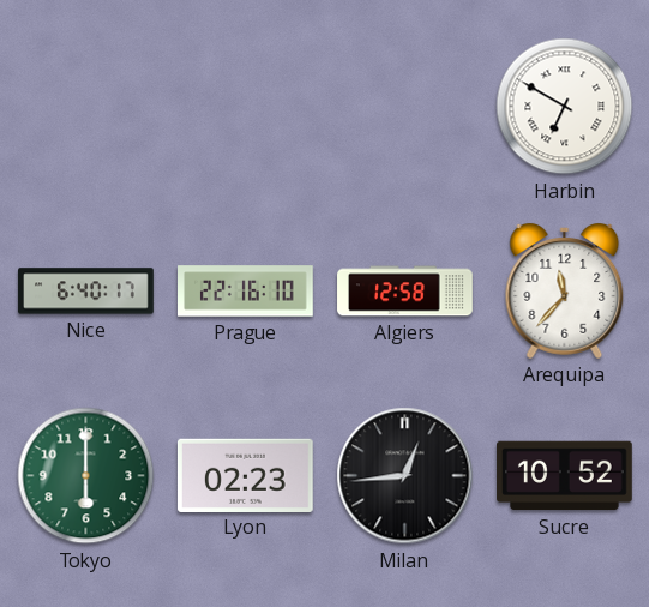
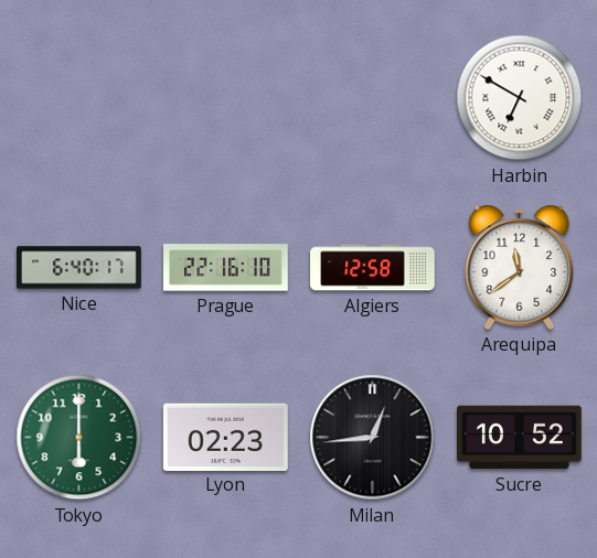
Arequipa: 11:37 -> 11:39 (520, 268)
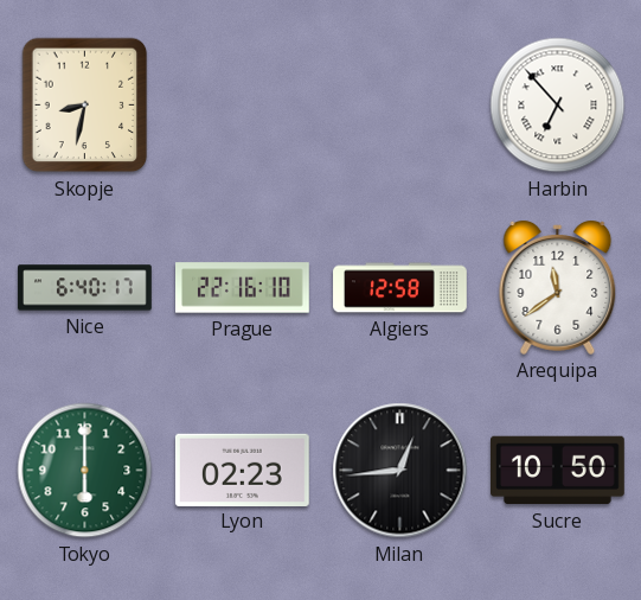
Skopje: none -> 8:32 (85, 106)
Harbin: 6:50 -> 6:53 (558, 106)
Sucre: 10:52 -> 10:50 (558, 471)
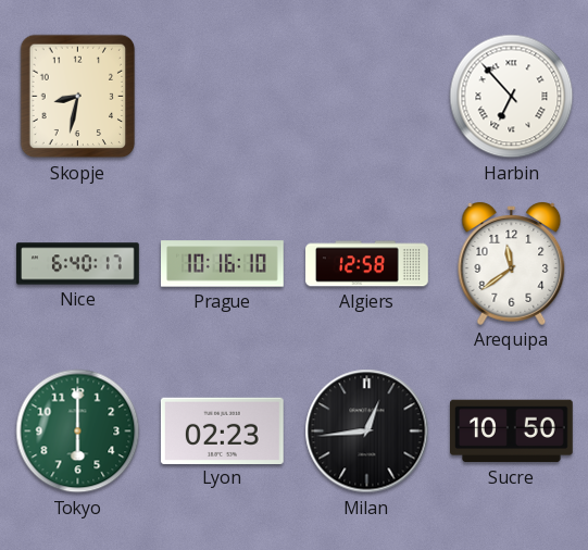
Prague: 22:16 -> 10:16 (223, 264)
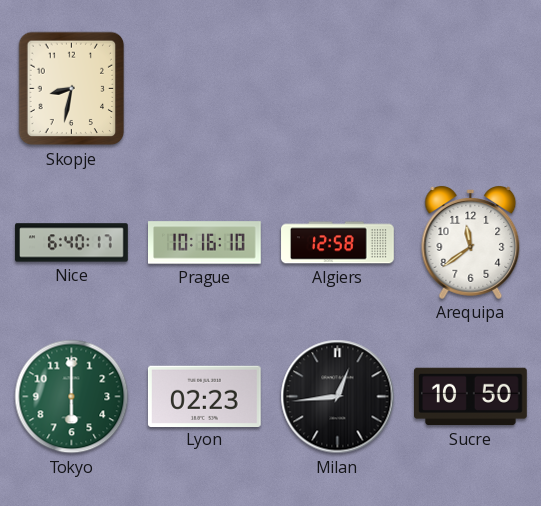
Harbin: 6:53 -> none (512, 97)
